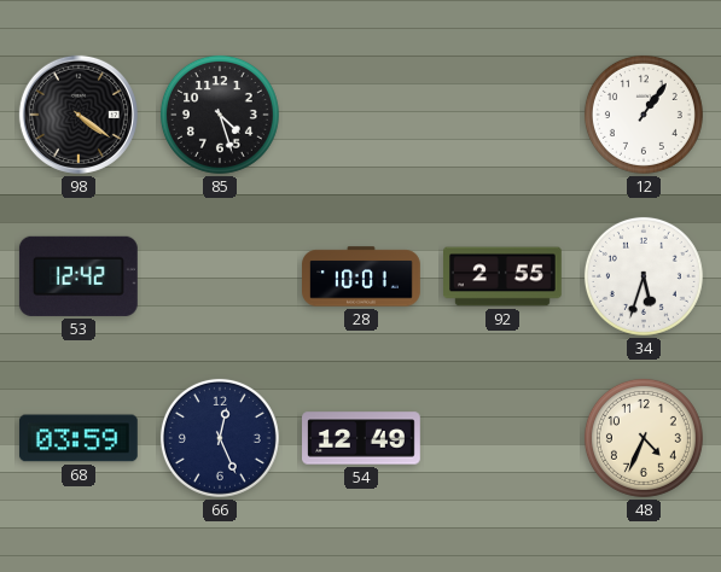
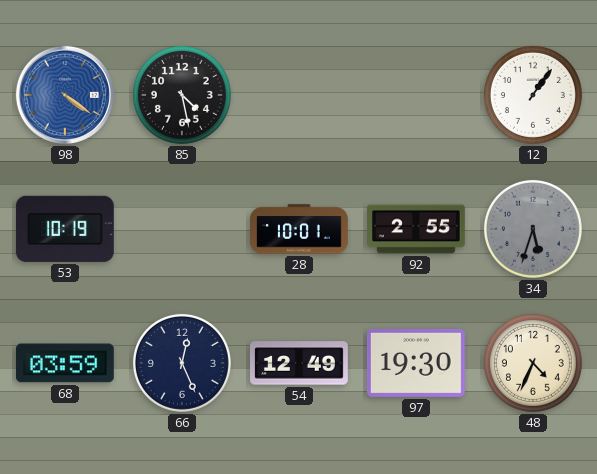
98 dial: black -> blue (65, 95)
85: 4:27 -> 4:28 (182, 95)
53: 12:42 -> 10:19 (65, 229)
34 dial: white -> grey (533, 229)
97: none -> 19:30 (416, 363)
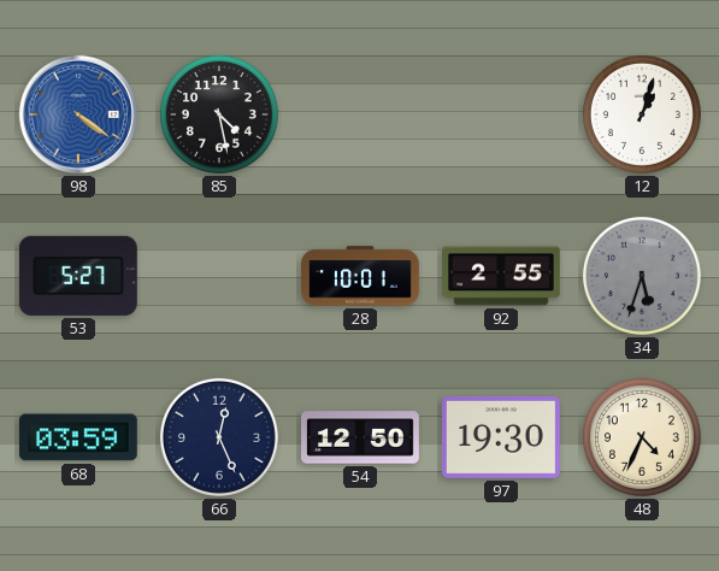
12: 1:06 -> 1:03 (642, 114)
53: 10:19 -> 5:27 (78, 276)
54: 12:49 -> 12:50 (361, 437)
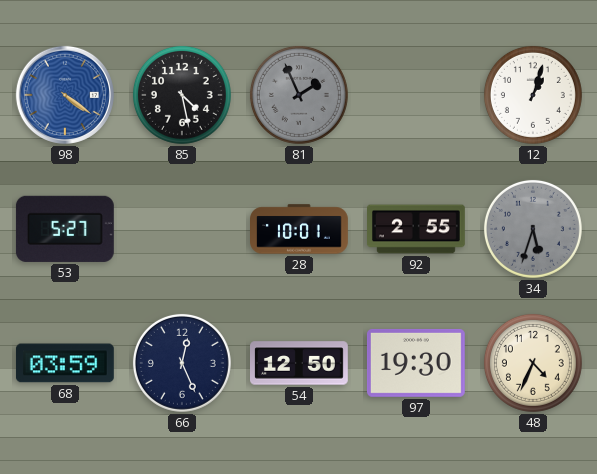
81: none -> 1:56 (299, 95)
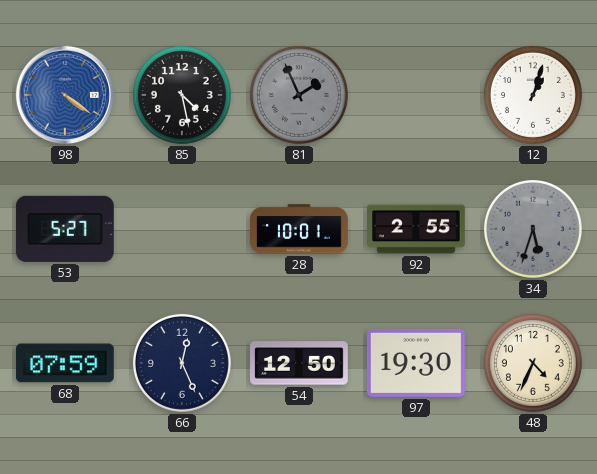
68: 03:59 -> 07:59 (65, 363)
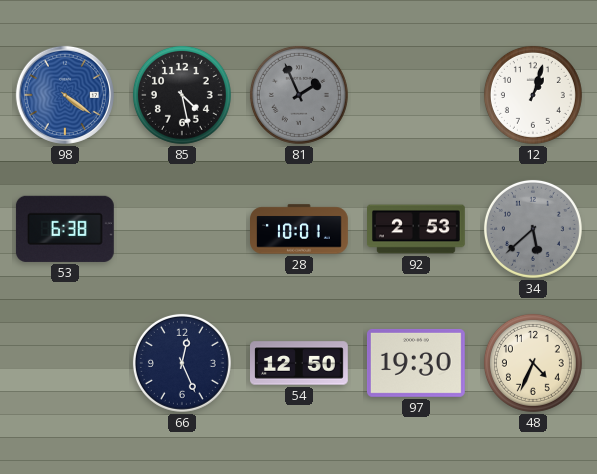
53: 5:27 -> 6:38 (65, 229)
92: 2:55 -> 2:53 (417, 229)
34: 5:33 -> 5:38 (533, 229)
68: 07:59 -> none (65, 363)
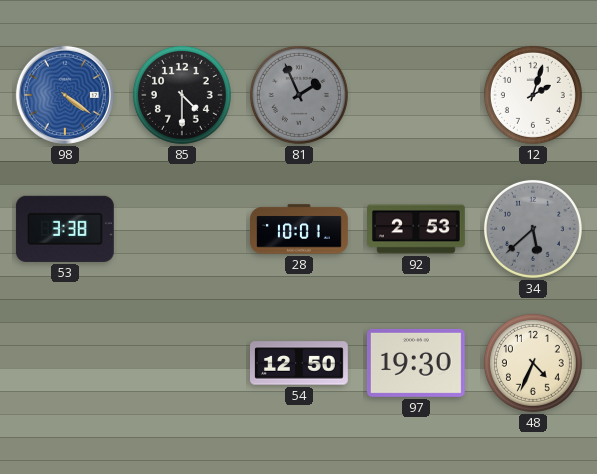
85: 4:28 -> 4:30 (182, 95)
12: 1:03 -> 2:03 (533, 95)
53: 6:38 -> 3:38 (65, 229)
66: 12:26 -> none (182, 363)
